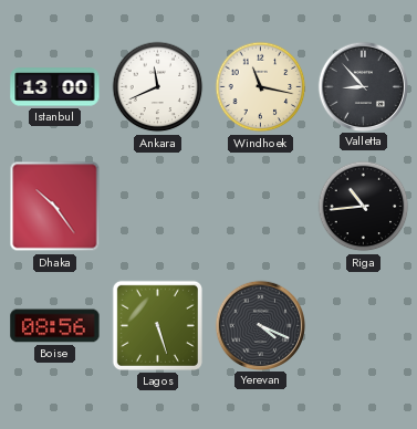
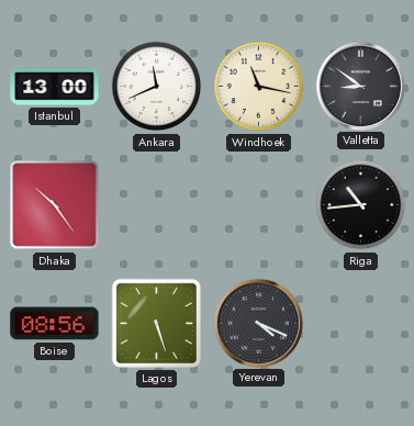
Valletta: 8:53 -> 8:51 (360, 86)
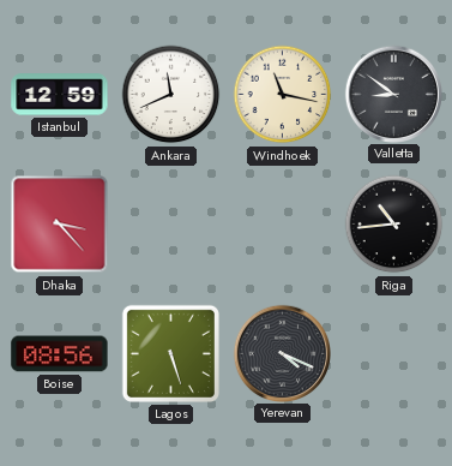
Istanbul: 13:00 -> 12:59 (60, 95)
Dhaka: 10:24 -> 3:23 (60, 225)
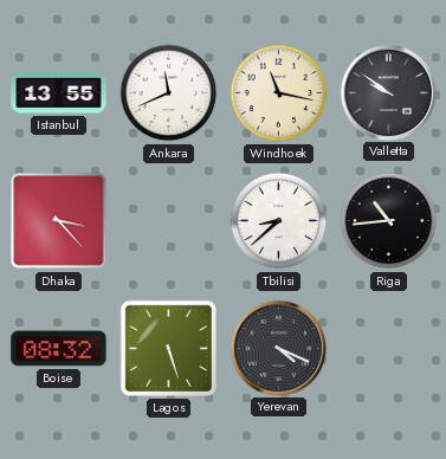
Istanbul: 12:59 -> 13:55 (59, 93)
Valletta: 8:51 -> 9:51 (388, 92)
Tbilisi: none -> 8:38 (279, 221)
Boise: 08:56 -> 08:32 (59, 349)
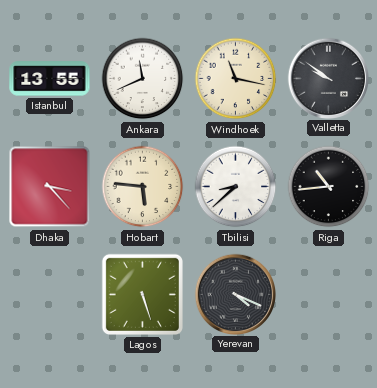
Hobart: none -> 5:46 (143, 187)
Boise: 08:32 -> none (59, 349)
